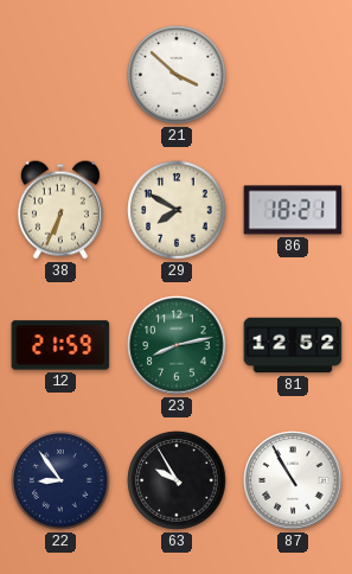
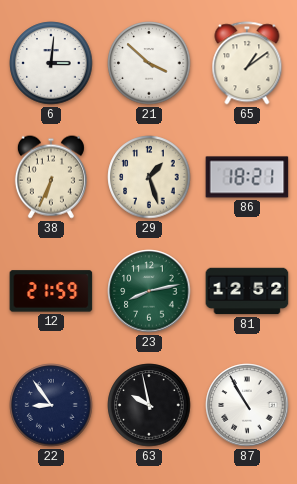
6: none -> 3:01 (51, 63)
65: none -> 1:09 (247, 63)
29: 7:50 -> 1:27 (149, 177)
63: 9:55 -> 9:58 (149, 405)
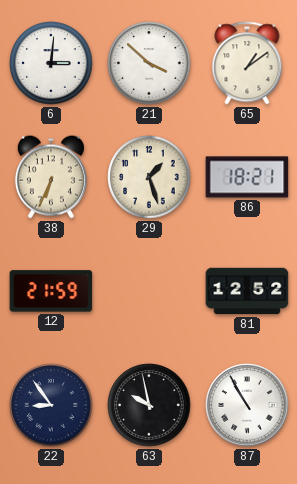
23: 8:13 -> none (149, 291)
